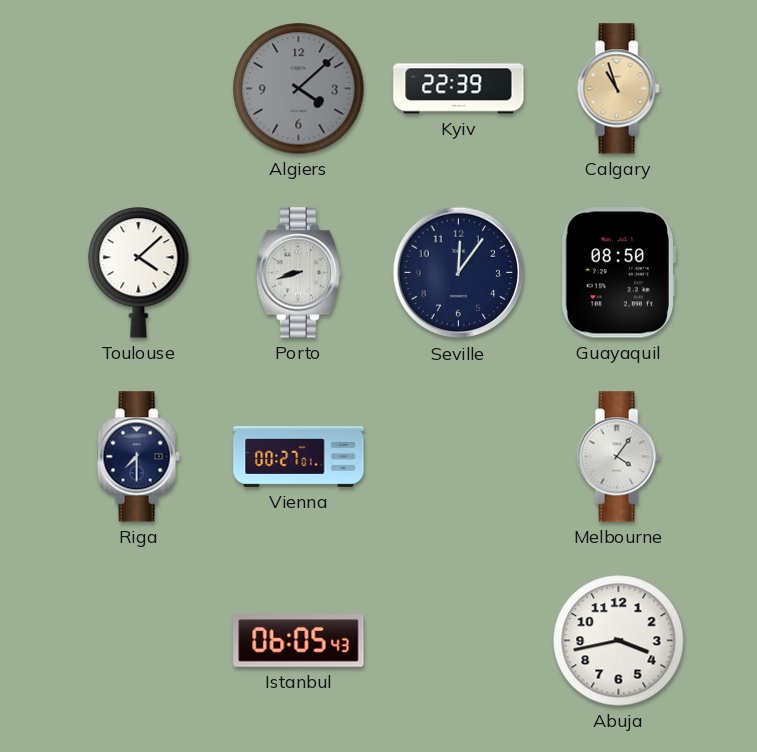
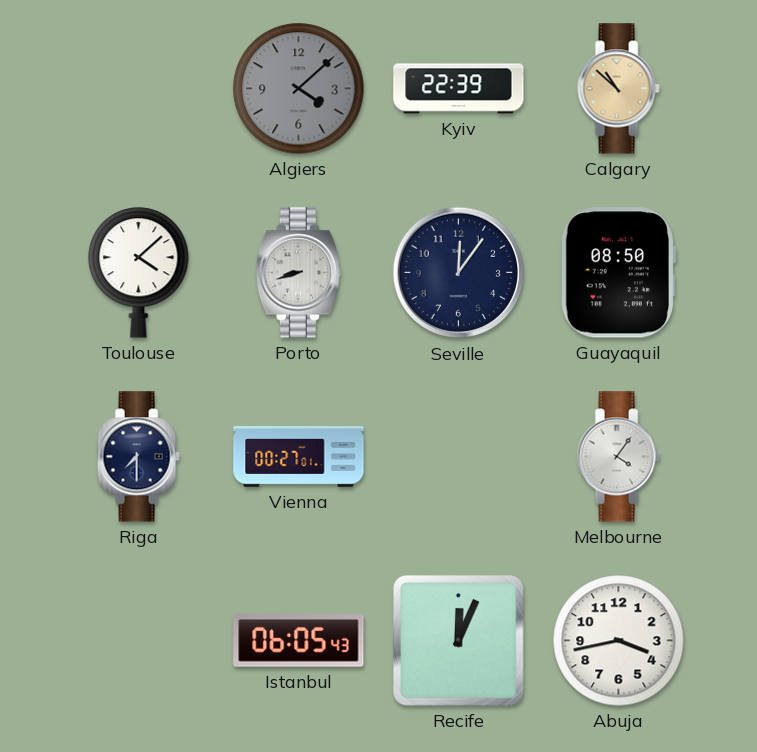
Calgary: 10:57 -> 10:52 (618, 89)
Recife: none -> 12:04 (459, 641)
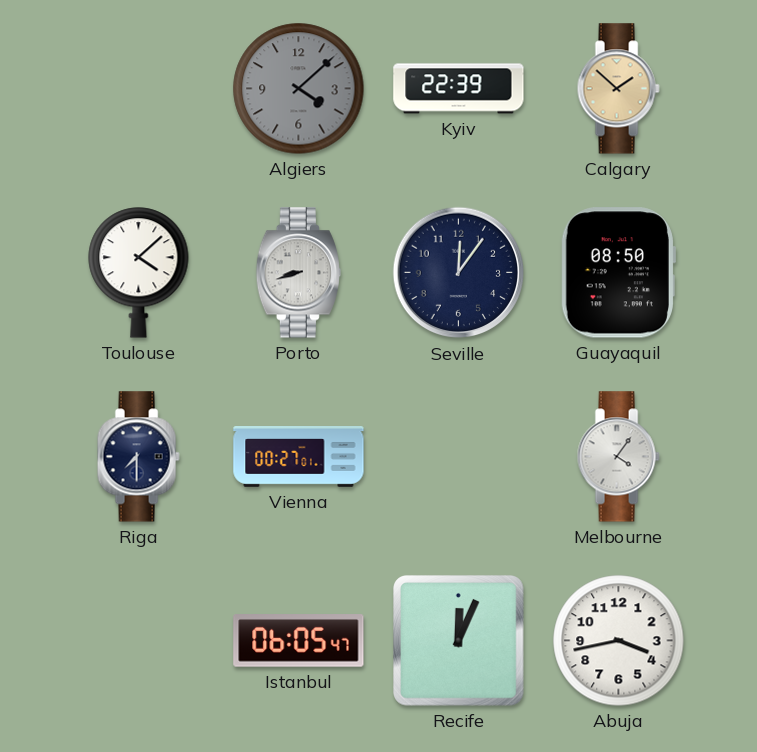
Calgary: 10:52 -> 1:52 (618, 89)
Istanbul: 06:05:43 -> 06:05:47 (299, 641)
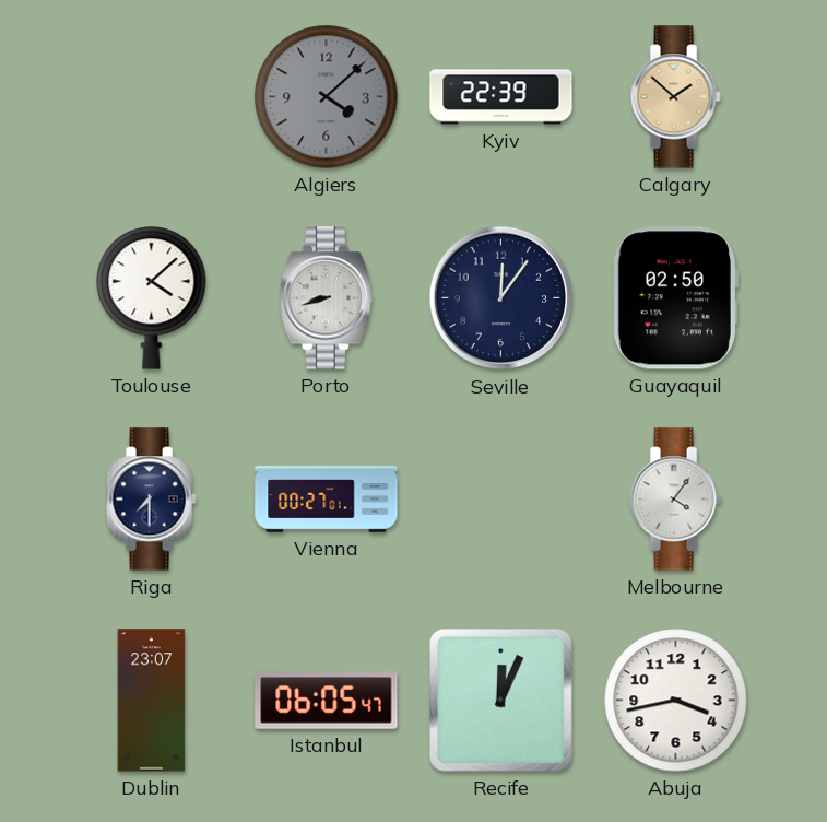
Guayaquil: 08:50 -> 02:50 (675, 298)
Dublin: none -> 23:07 (152, 701)
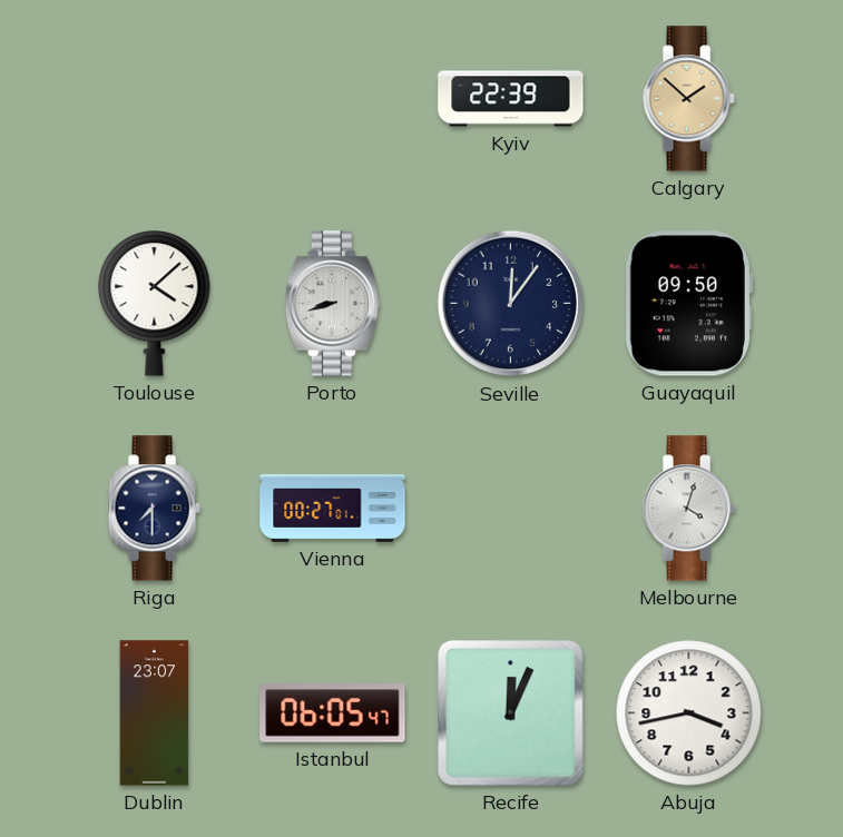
Algiers: 4:08 -> none (327, 97)
Guayaquil: 02:50 -> 09:50 (688, 304)
Melbourne: 4:06 -> 4:03 (688, 509)
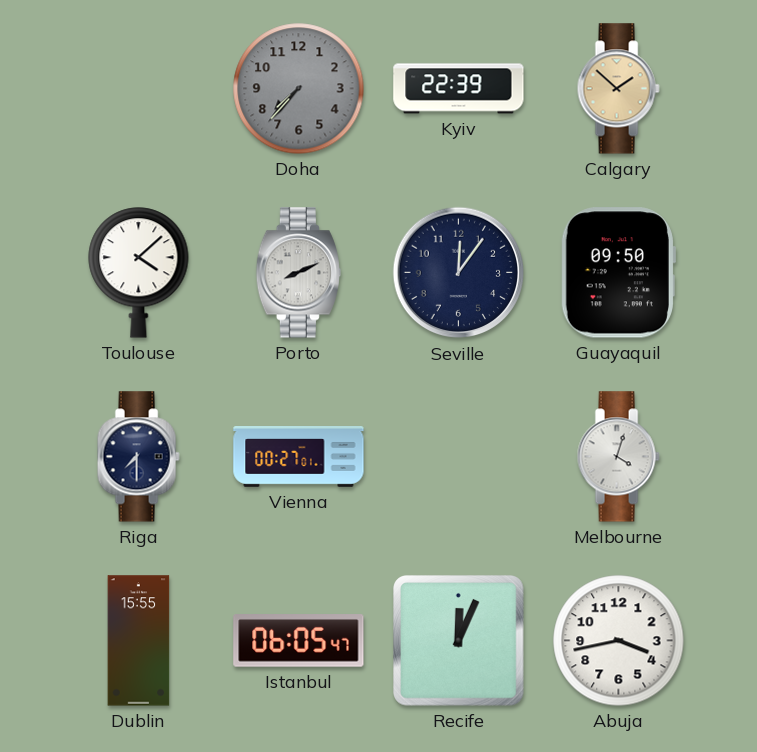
Doha: none -> 7:37 (299, 89)
Porto: 8:42 -> 8:11 (298, 273)
Dublin: 23:07 -> 15:55 (139, 641)
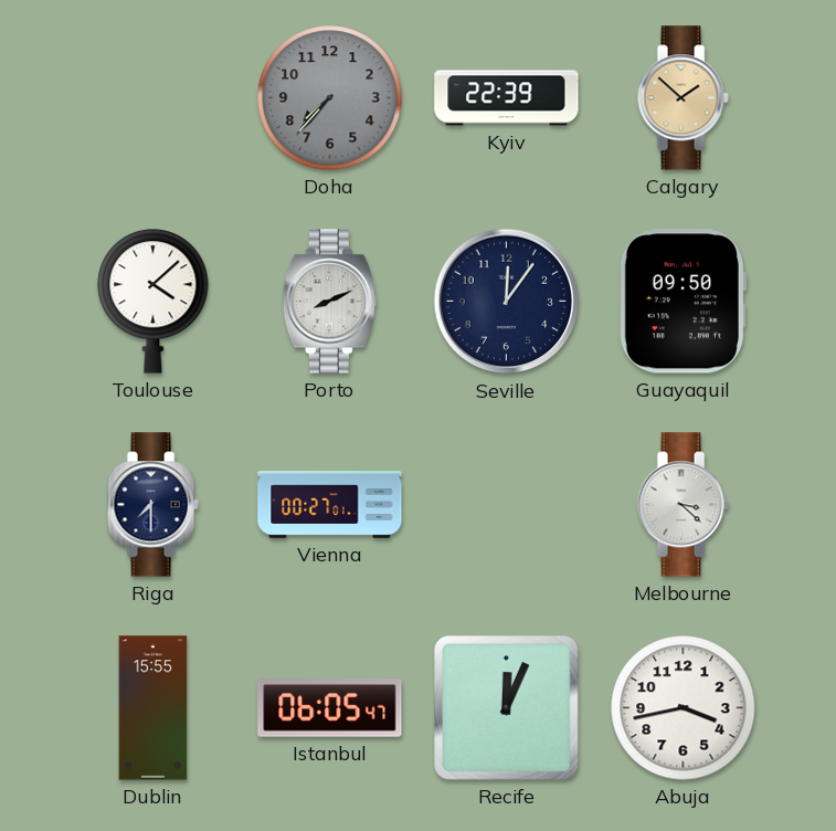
Melbourne: 4:03 -> 3:22 (682, 505)
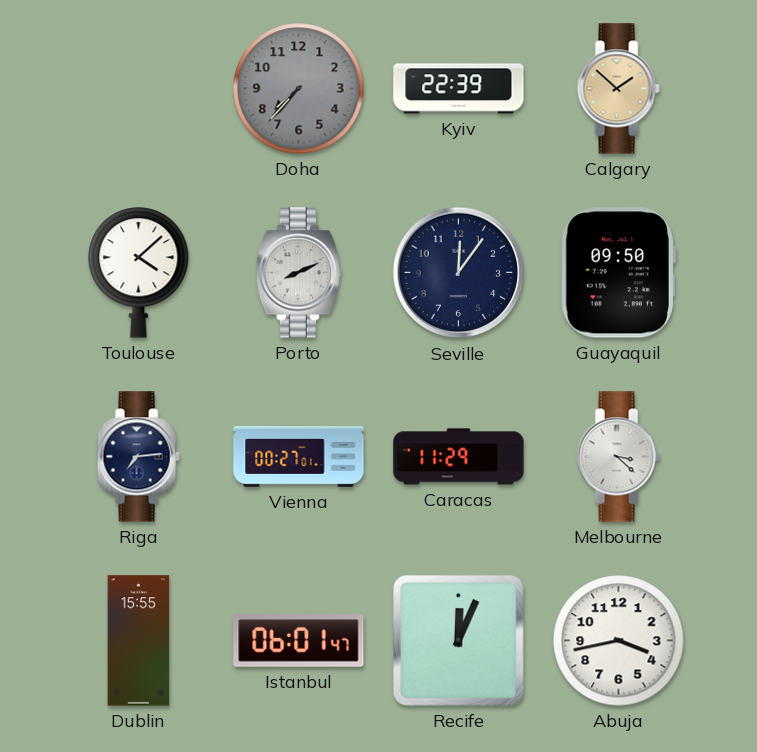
Riga: 7:30 -> 7:14 (138, 457)
Caracas: none -> 11:29 (459, 457)
Istanbul: 06:05 -> 06:01 (299, 641)
